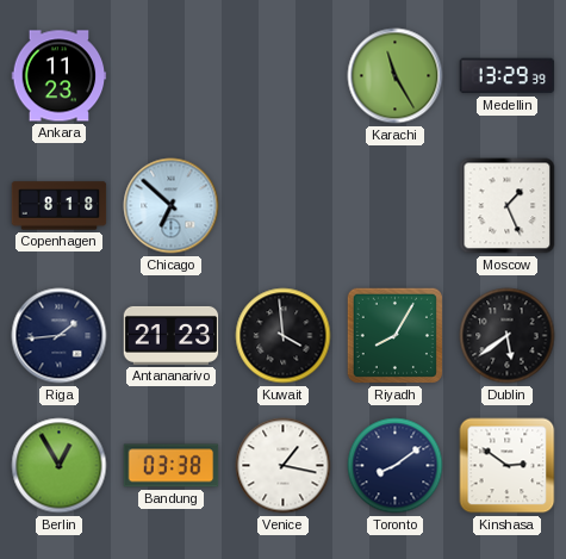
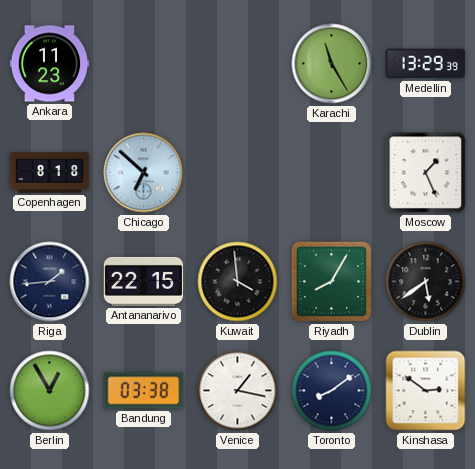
Antananarivo: 21:23 -> 22:15 (144, 281)
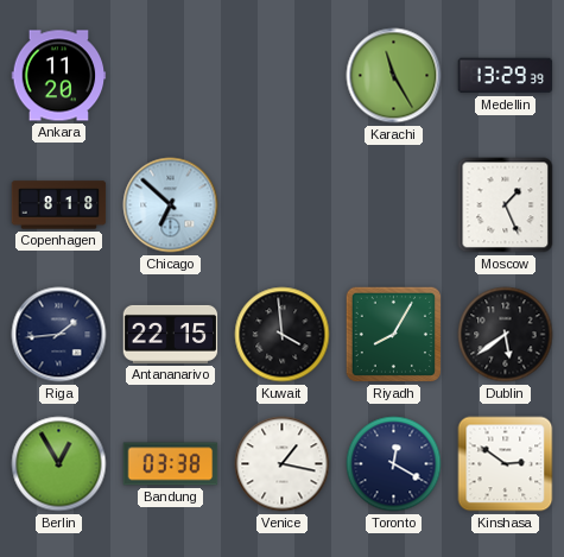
Ankara: 11:23 -> 11:20 (59, 76)
Toronto: 8:09 -> 12:20 (394, 464)
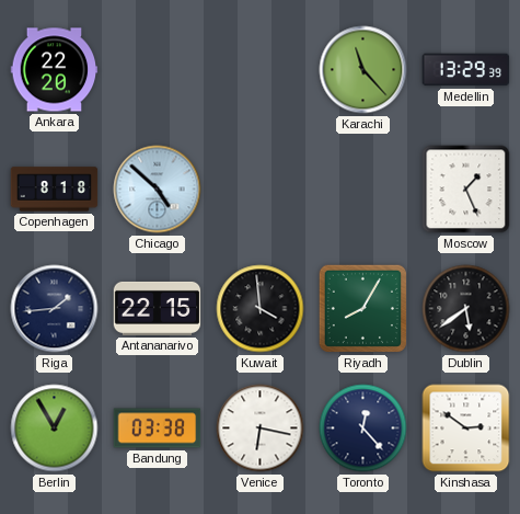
Ankara: 11:20 -> 22:20 (55, 70)
Karachi: 11:25 -> 11:23 (363, 70)
Chicago: 6:52 -> 4:52 (158, 190)
Venice: 1:17 -> 6:17 (261, 429)
Toronto: 12:20 -> 12:23 (363, 429)
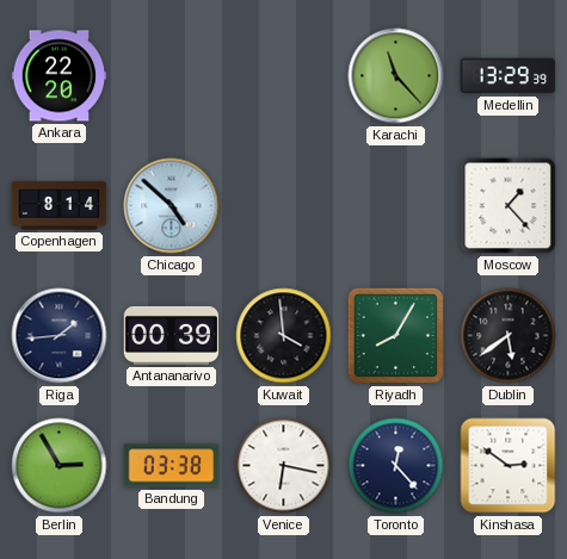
Copenhagen: 8:18 -> 8:14 (60, 206)
Moscow: 1:26 -> 1:23 (509, 206)
Antananarivo: 22:15 -> 00:39 (172, 335)
Berlin: 12:55 -> 2:55 (60, 466)
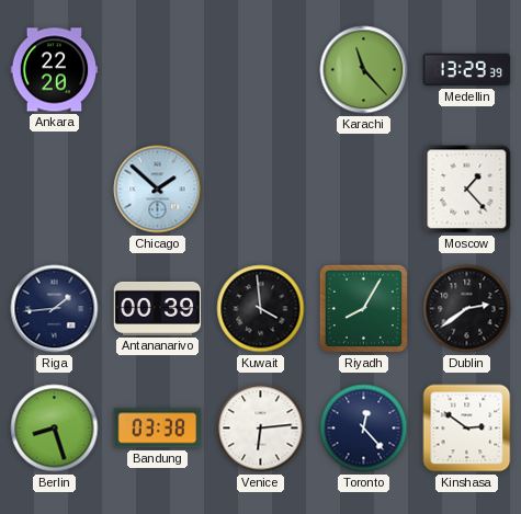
Copenhagen: 8:14 -> none (60, 206)
Chicago: 4:52 -> 1:52 (158, 190)
Dublin: 5:39 -> 2:39 (467, 309)
Berlin: 2:55 -> 8:27 (55, 429)
Venice: 6:17 -> 6:14 (261, 429)
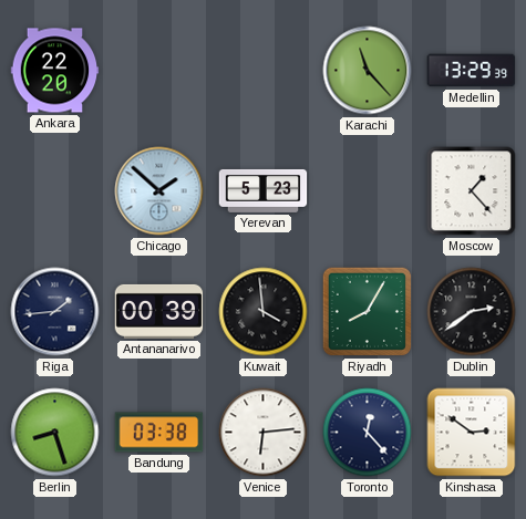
Yerevan: none -> 5:23 (264, 190)
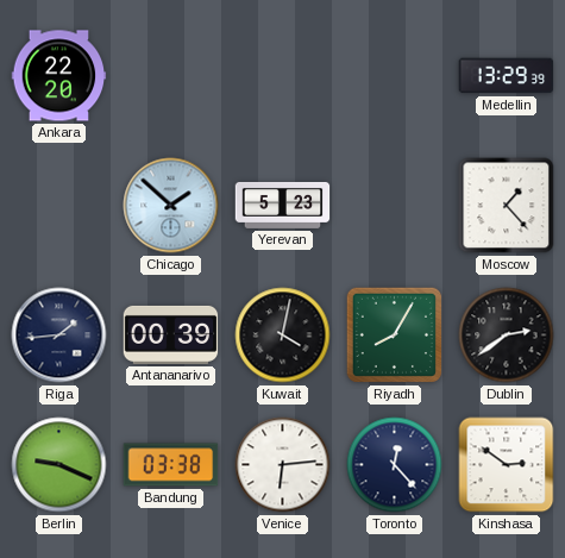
Karachi: 11:23 -> none (368, 71)
Kuwait: 3:59 -> 4:02 (283, 336)
Berlin: 8:27 -> 9:19 (59, 465)
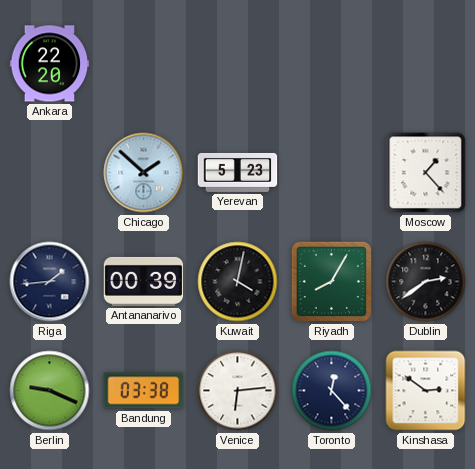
Medellin: 13:29 -> none (507, 76)
